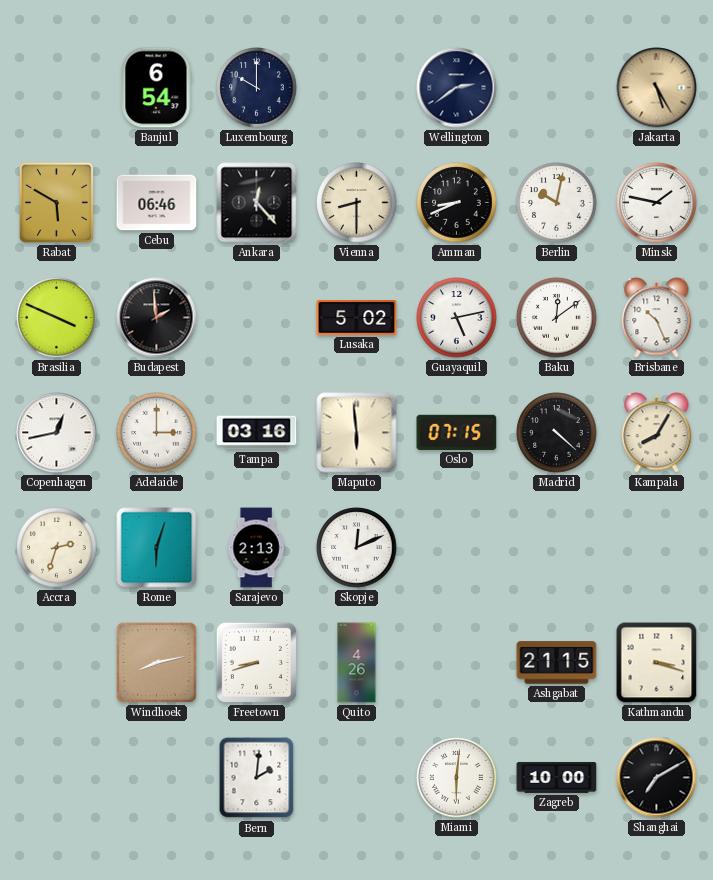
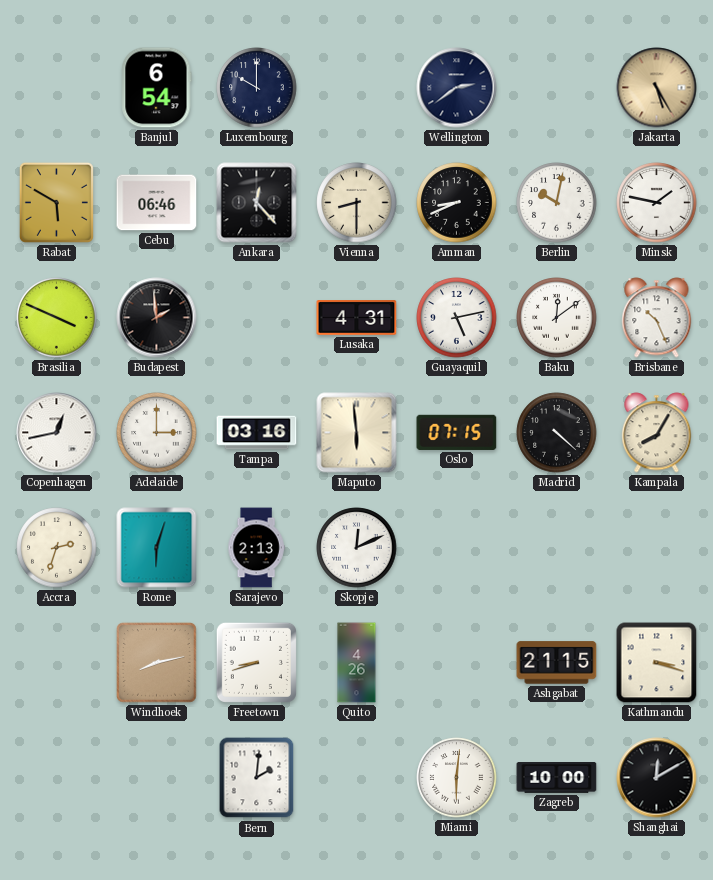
Lusaka: 5:02 -> 4:31 (357, 318)
Shanghai: 7:10 -> 12:10 (657, 778)
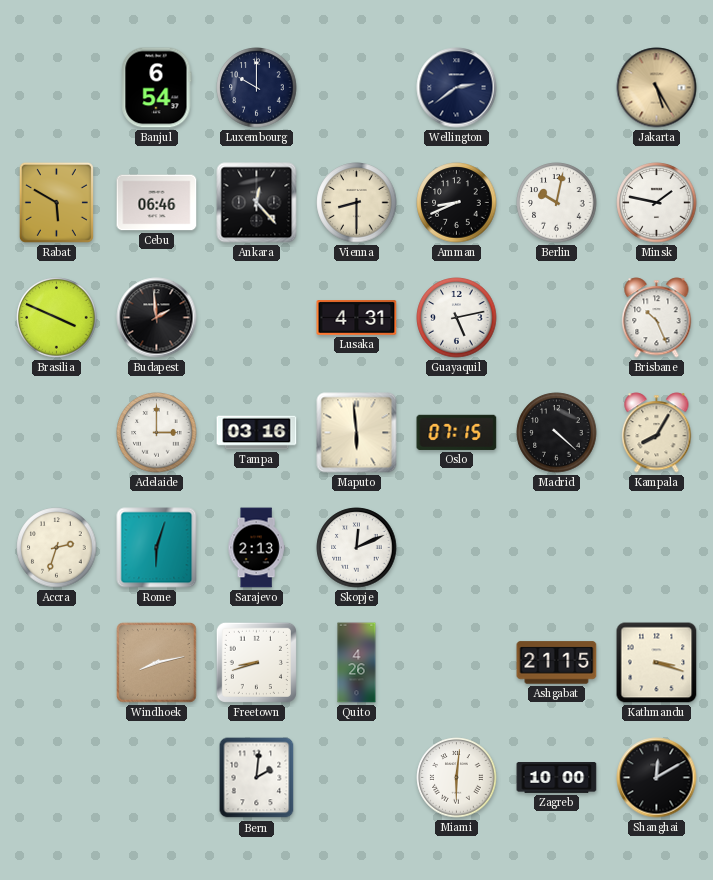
Baku: 12:09 -> none (557, 318)
Copenhagen: 12:43 -> none (57, 433)
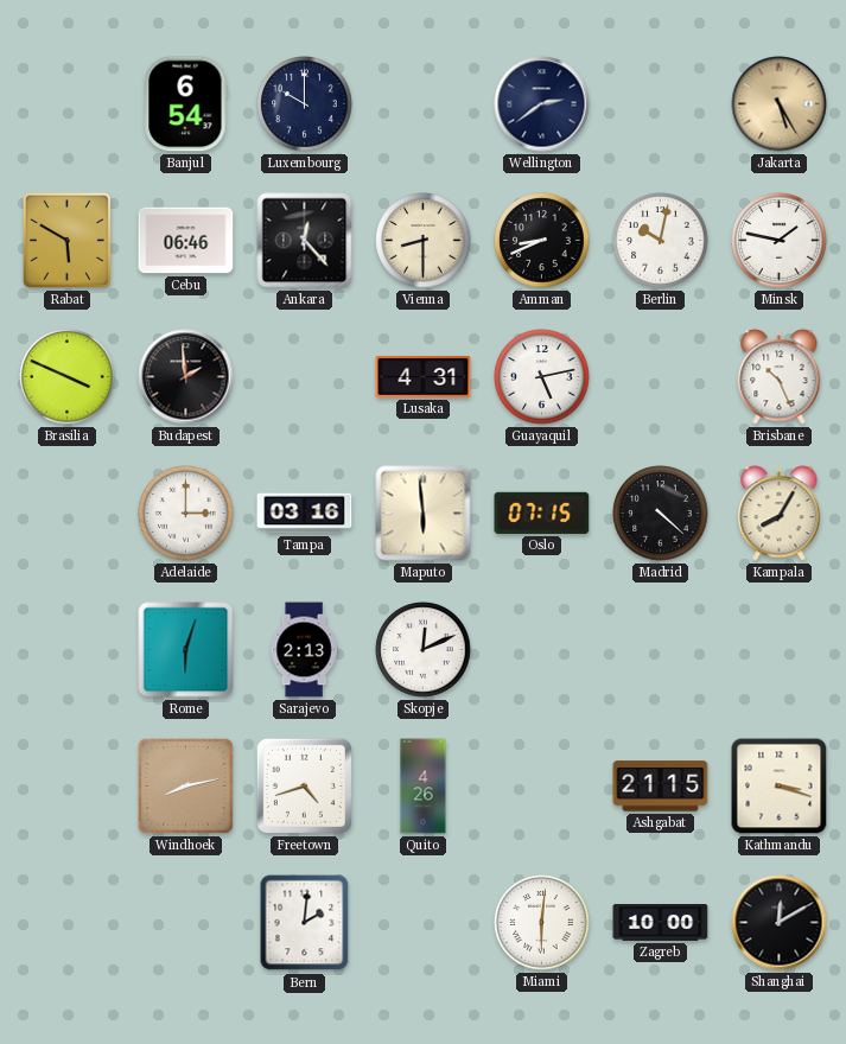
Accra: 2:33 -> none (57, 548)
Freetown: 8:42 -> 4:42 (304, 785)
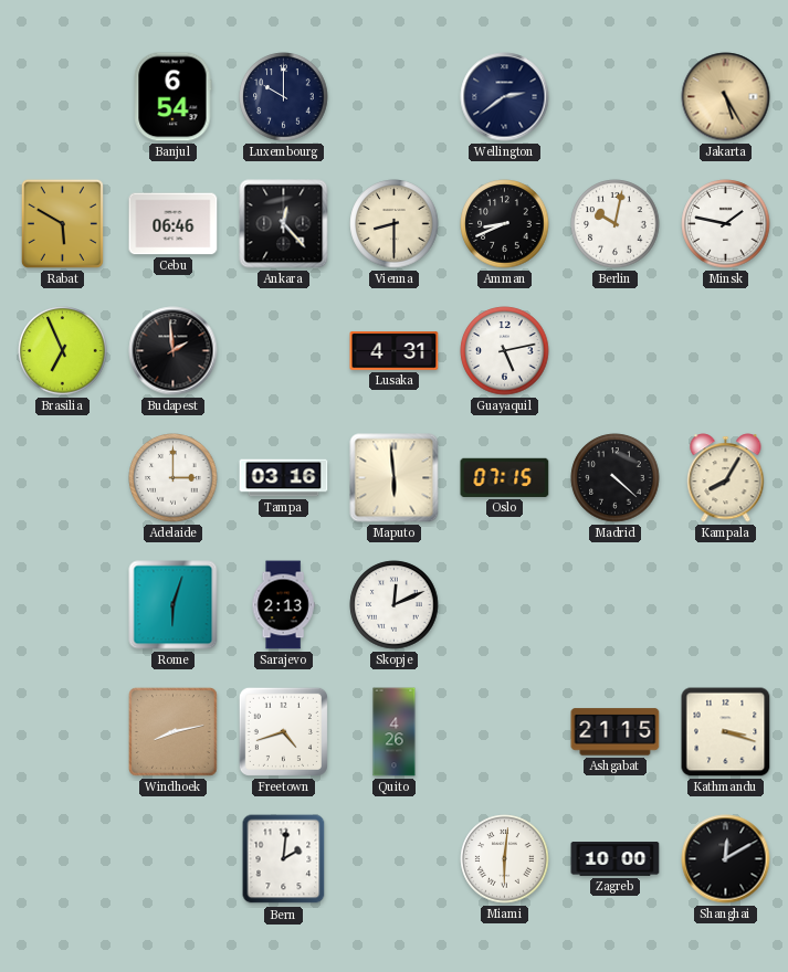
Brasilia: 3:49 -> 6:56 (63, 351)
Brisbane: 10:26 -> none (780, 377)
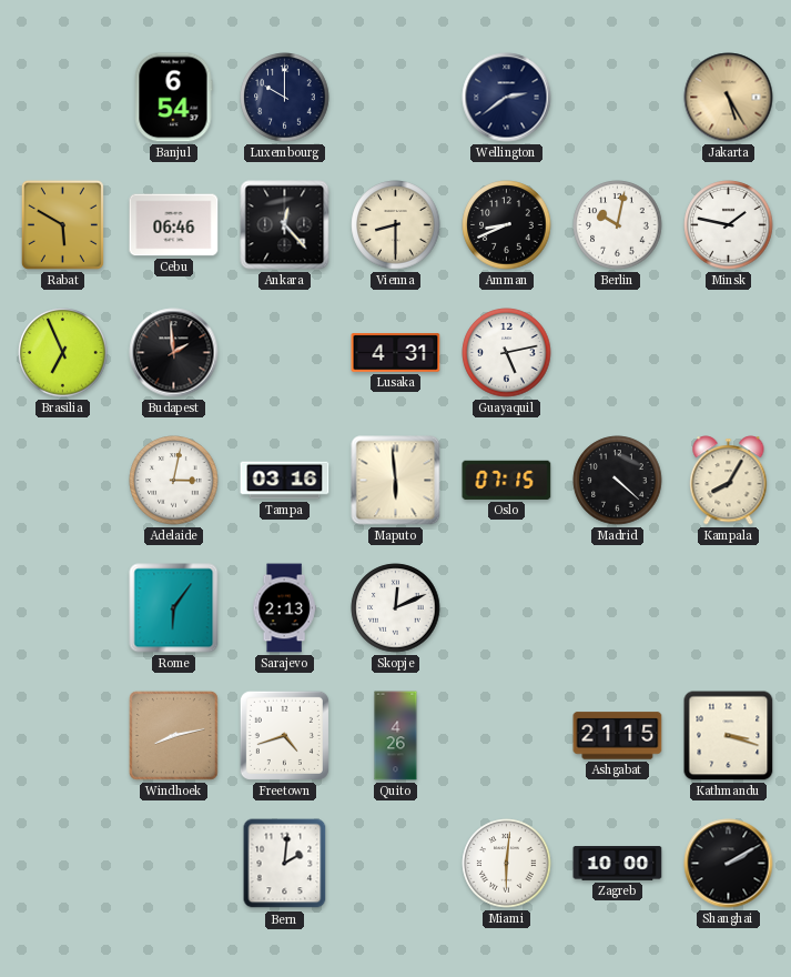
Adelaide: 3:00 -> 3:02 (174, 481)
Rome: 6:03 -> 6:06 (174, 608)
Shanghai: 12:10 -> 2:10 (729, 864)
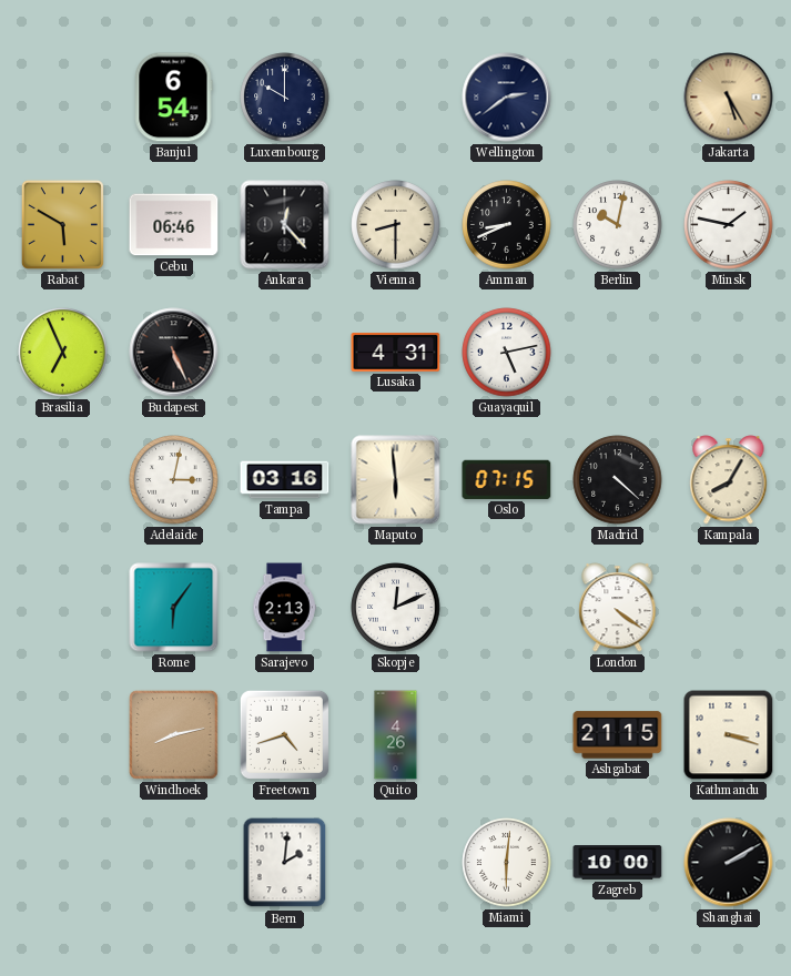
Budapest: 1:59 -> 5:26 (174, 353)
London: none -> 4:21 (618, 608)
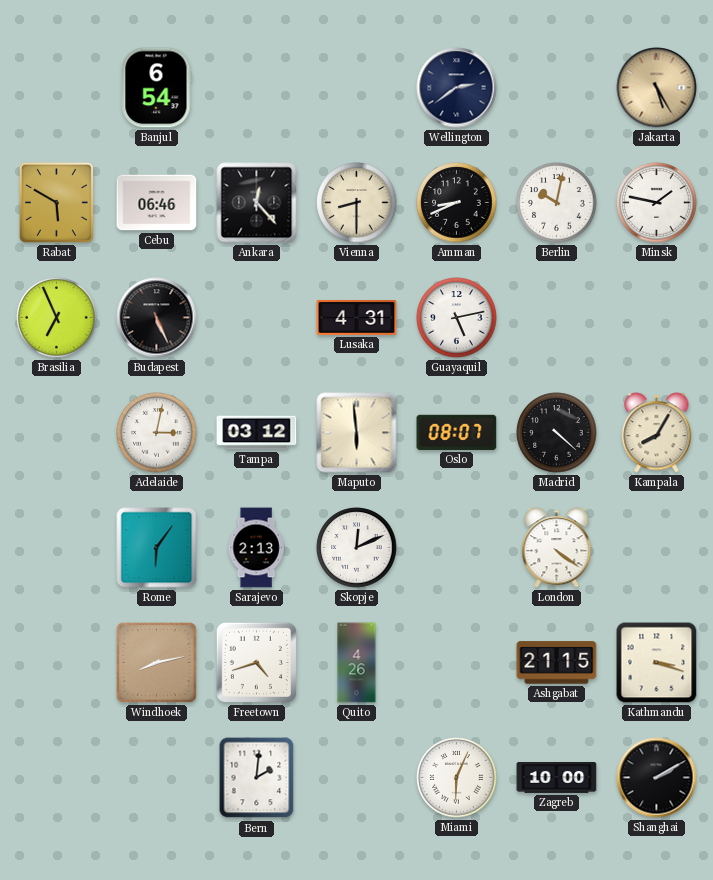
Luxembourg: 10:00 -> none (285, 98)
Tampa: 03:16 -> 03:12 (257, 433)
Oslo: 07:15 -> 08:07 (457, 432)
Miami: 6:01 -> 6:04 (457, 778)
